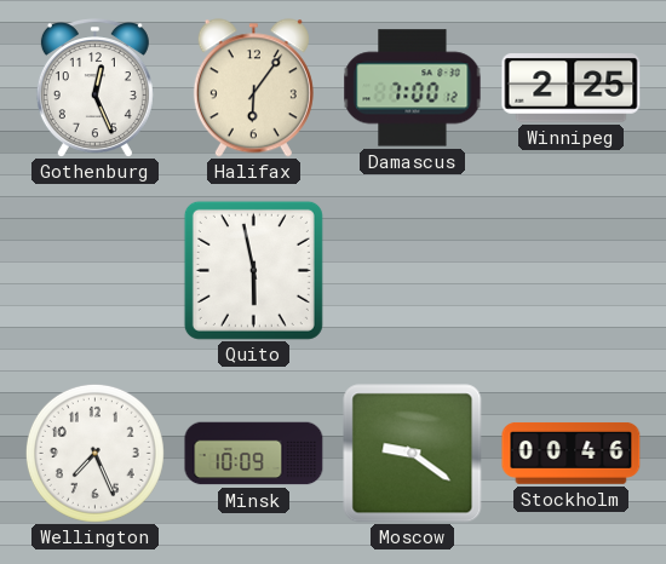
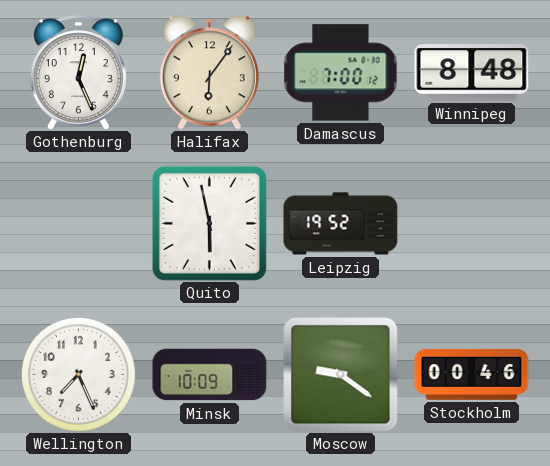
Winnipeg: 2:25 -> 8:48 (472, 73)
Leipzig: none -> 19:52 (341, 224)
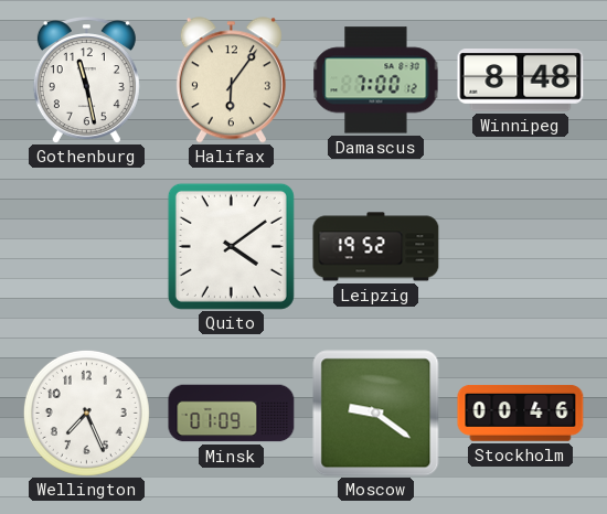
Gothenburg: 12:26 -> 11:28 (86, 79)
Quito: 5:58 -> 4:09 (231, 246)
Minsk: 10:09 -> 01:09 (232, 414)
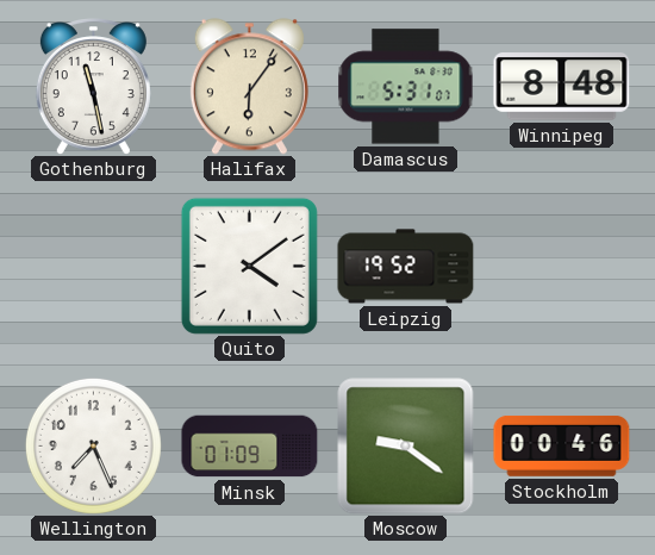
Damascus: 7:00 -> 5:31 (406, 87)
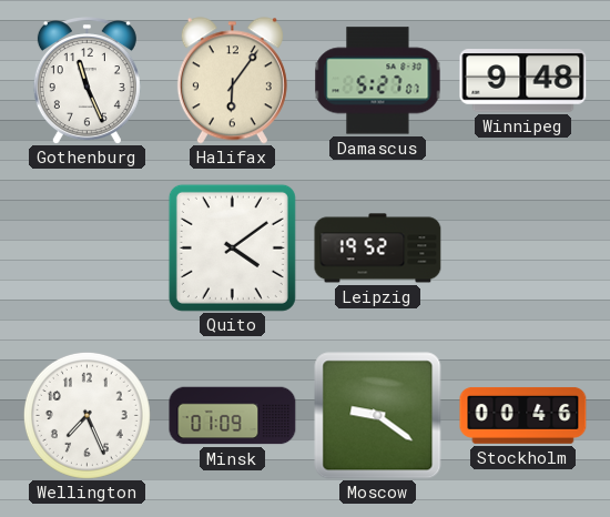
Gothenburg: 11:28 -> 11:26 (87, 80)
Damascus: 5:31 -> 5:27 (378, 81)
Winnipeg: 8:48 -> 9:48 (523, 81)
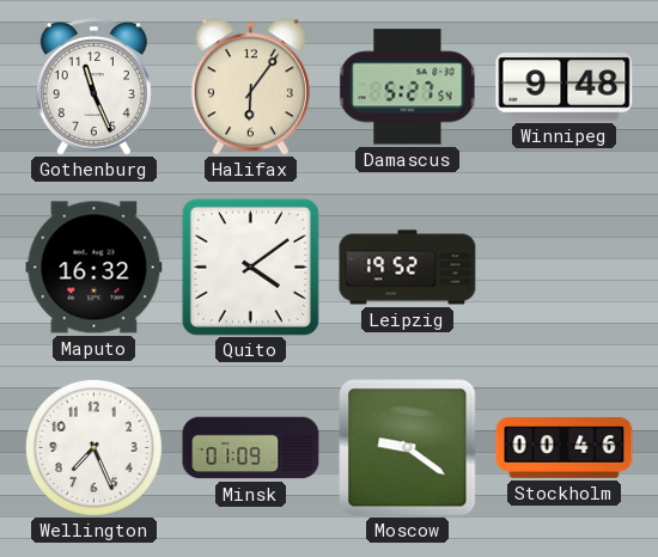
Damascus: 5:27:07 -> 5:27:54 (408, 87)
Maputo: none -> 16:32 (95, 268)
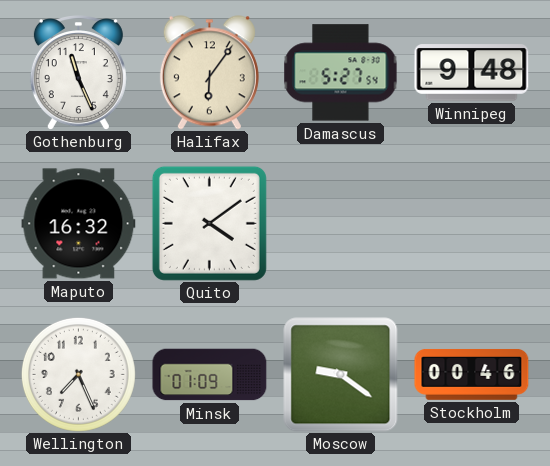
Leipzig: 19:52 -> none (408, 268)
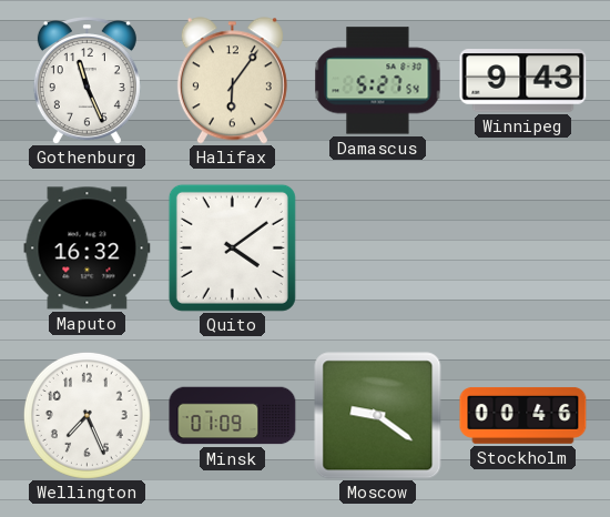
Winnipeg: 9:48 -> 9:43 (523, 81)
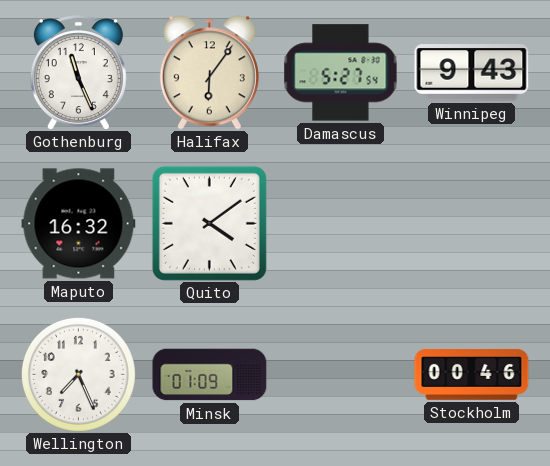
Moscow: 9:21 -> none (378, 416)
